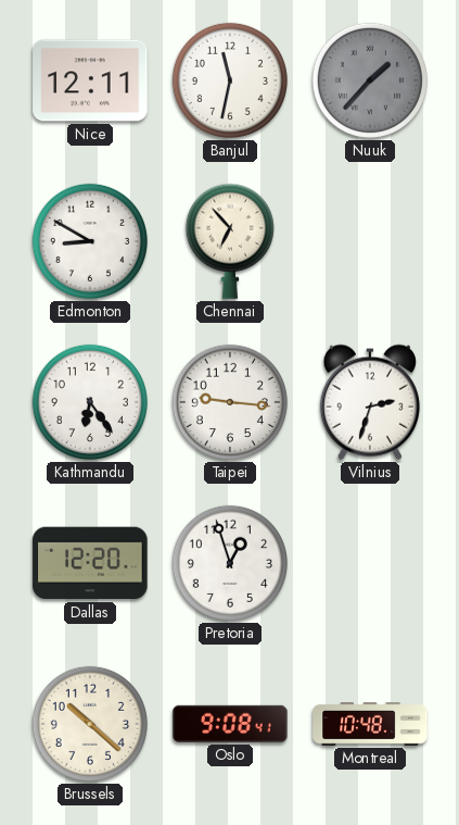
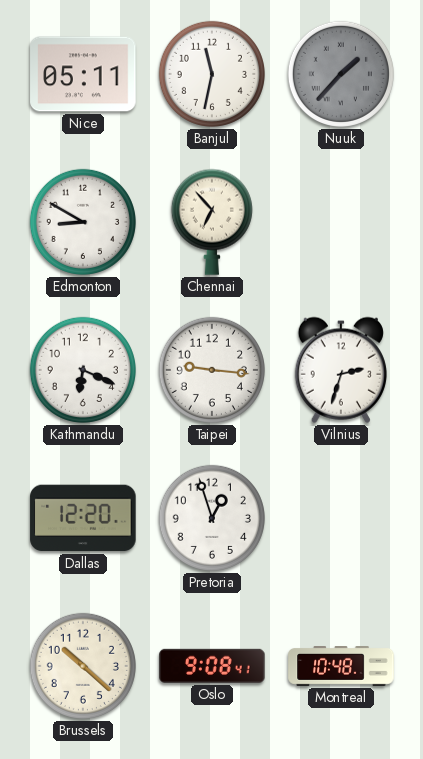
Nice: 12:11 -> 05:11 (83, 74)
Kathmandu: 6:24 -> 6:19 (83, 370)
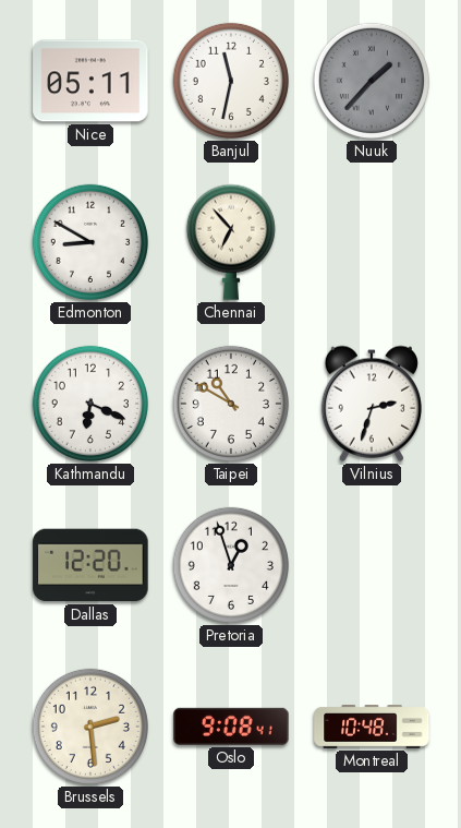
Taipei: 9:16 -> 10:50 (231, 404)
Brussels: 10:22 -> 2:29 (90, 727)
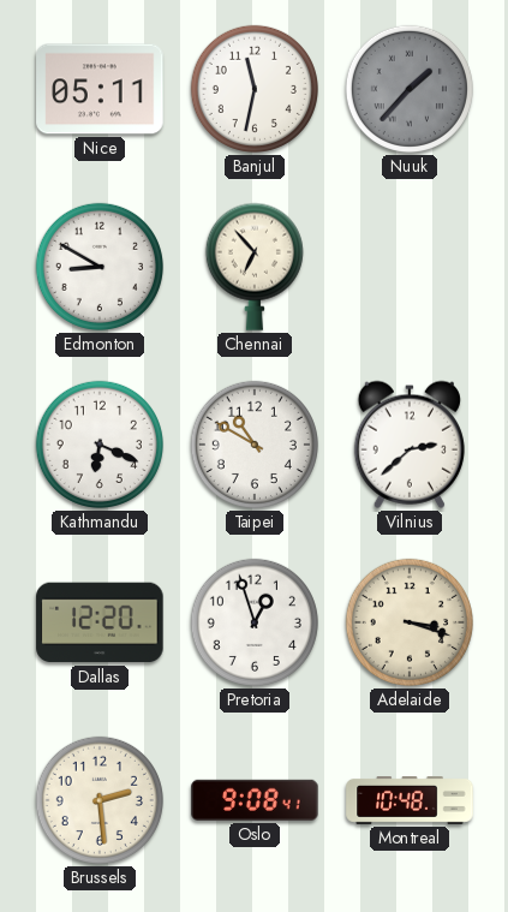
Vilnius: 2:33 -> 2:38 (410, 445)
Adelaide: none -> 3:18 (410, 622)
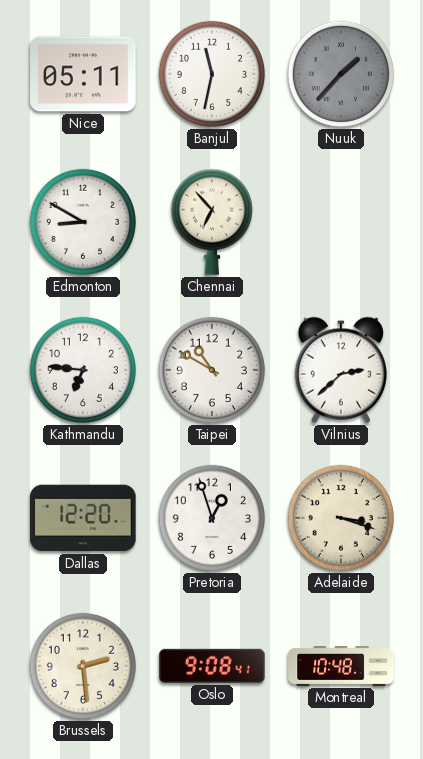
Kathmandu: 6:19 -> 6:46 (83, 370)
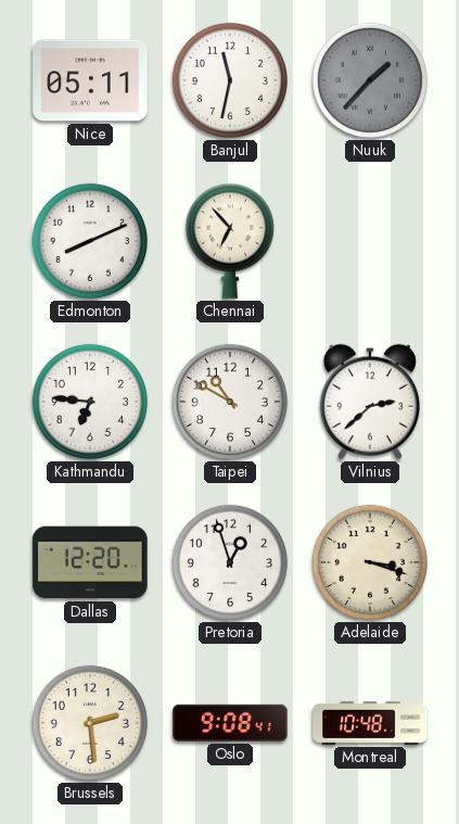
Edmonton: 8:50 -> 8:11 (90, 241)
